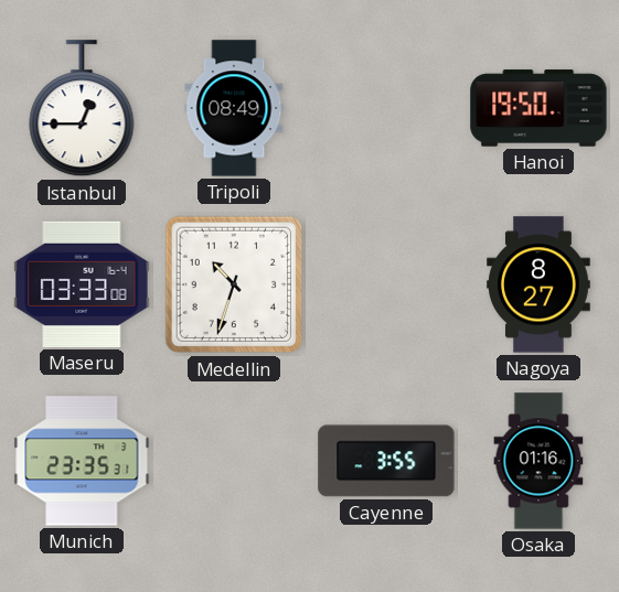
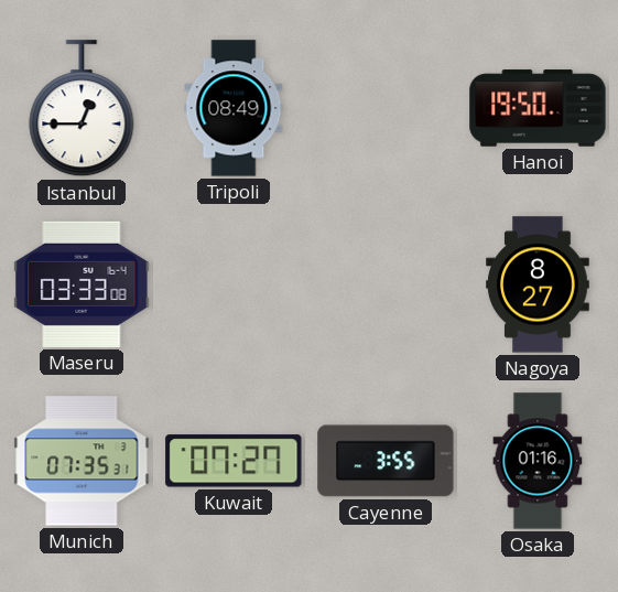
Medellin: 10:33 -> none (234, 284)
Munich: 23:35 -> 07:35 (82, 461)
Kuwait: none -> 07:27 (234, 461)
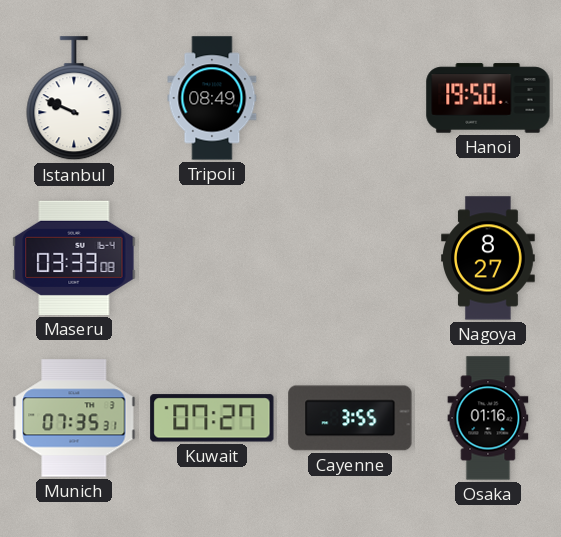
Istanbul: 12:45 -> 9:49 (74, 99)
